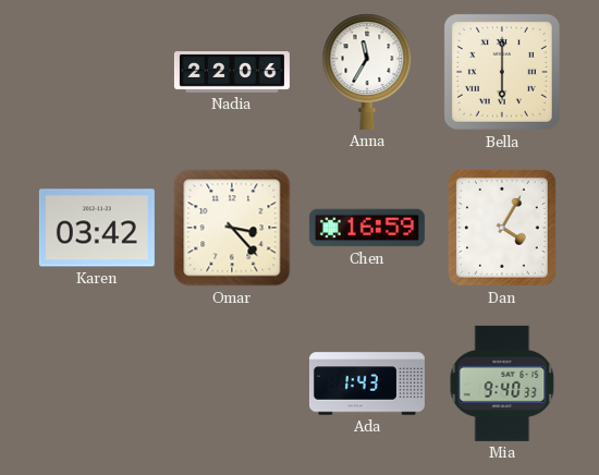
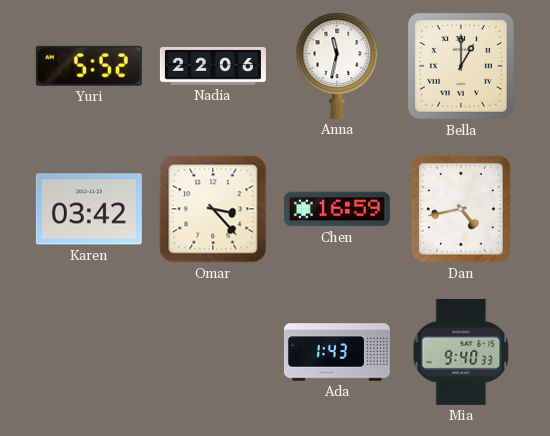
Yuri: none -> 5:52 (89, 66)
Anna: 11:35 -> 11:32 (337, 66)
Bella: 6:00 -> 1:00 (461, 66)
Dan: 4:05 -> 4:43 (461, 209)
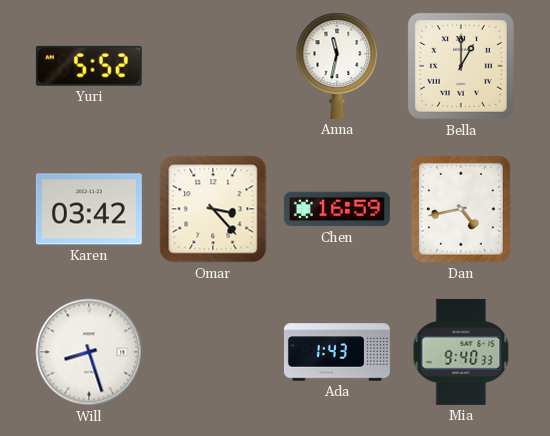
Nadia: 22:06 -> none (213, 67)
Will: none -> 8:27 (89, 352)
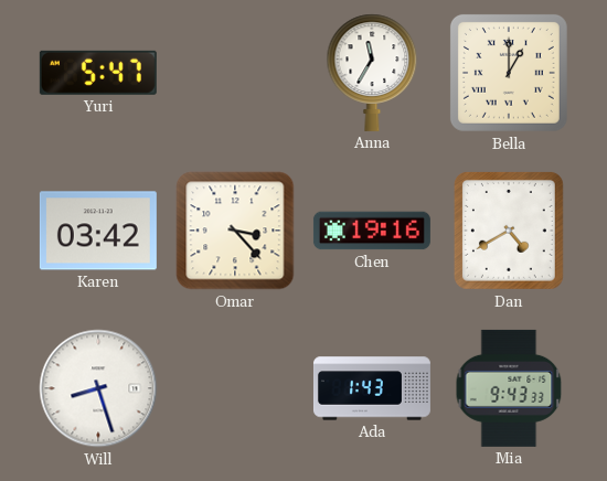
Yuri: 5:52 -> 5:47 (98, 73)
Anna: 11:32 -> 11:35 (372, 73)
Chen: 16:59 -> 19:16 (372, 231)
Dan: 4:43 -> 4:40 (509, 231)
Mia: 9:40 -> 9:43 (509, 388)
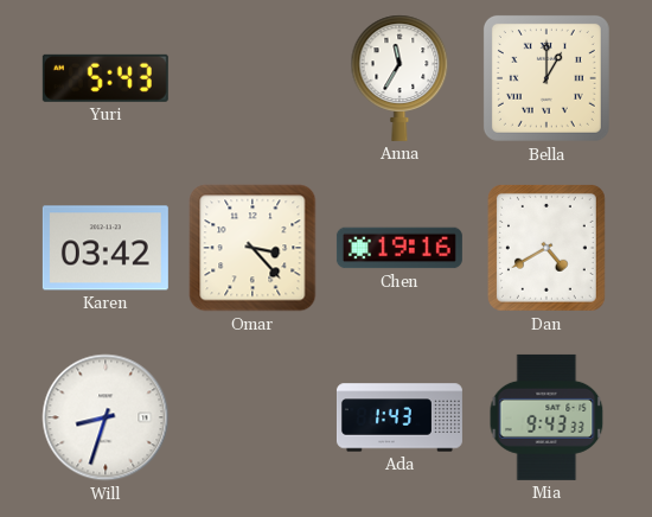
Yuri: 5:47 -> 5:43 (106, 78)
Will: 8:27 -> 8:33 (106, 417)
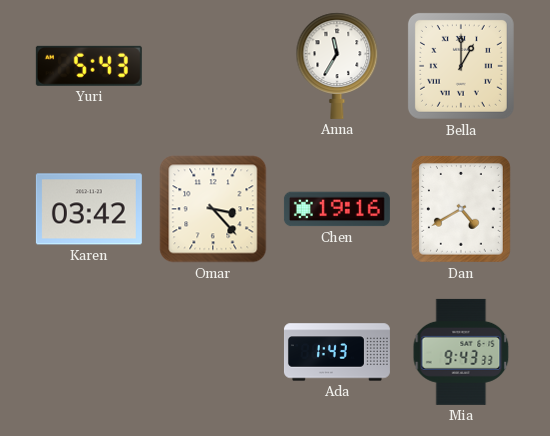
Will: 8:33 -> none (106, 417)
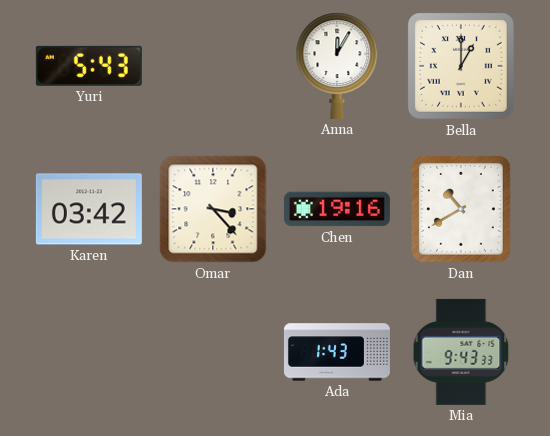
Anna: 11:35 -> 12:05 (337, 66)
Dan: 4:40 -> 10:40 (461, 209)
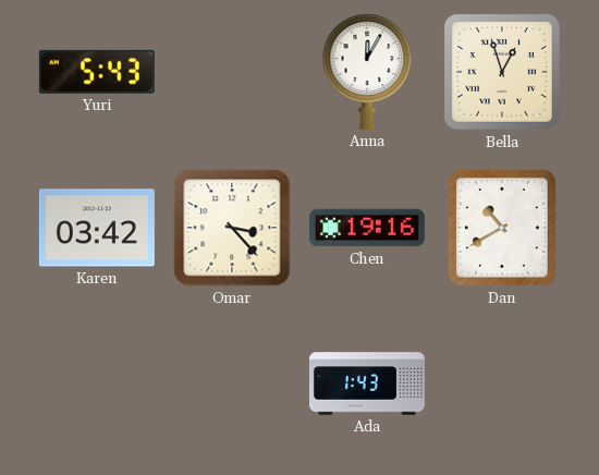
Bella: 1:00 -> 12:57 (502, 72)
Mia: 9:43 -> none (461, 352)
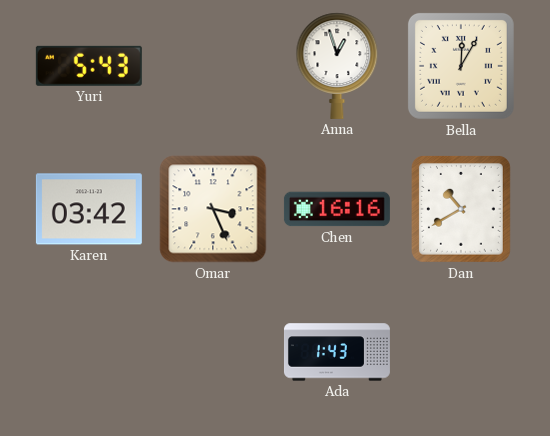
Anna: 12:05 -> 12:57 (337, 66)
Bella: 12:57 -> 12:05 (461, 66)
Omar: 3:23 -> 3:26 (213, 209)
Chen: 19:16 -> 16:16 (337, 209)
